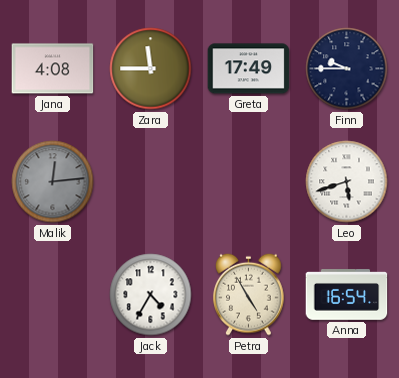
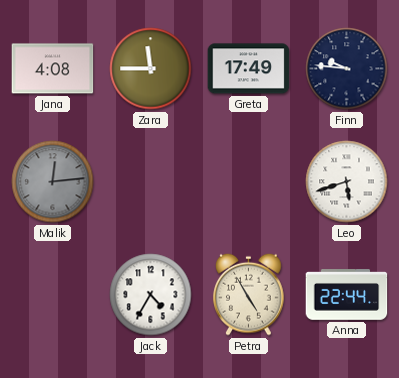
Finn: 9:45 -> 9:46 (347, 69)
Anna: 16:54 -> 22:44 (347, 295)
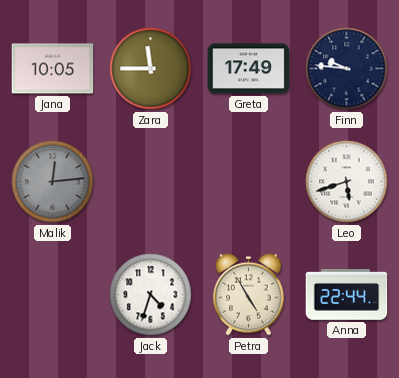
Jana: 4:08 -> 10:05 (53, 69)
Jack: 4:35 -> 4:33 (151, 295)
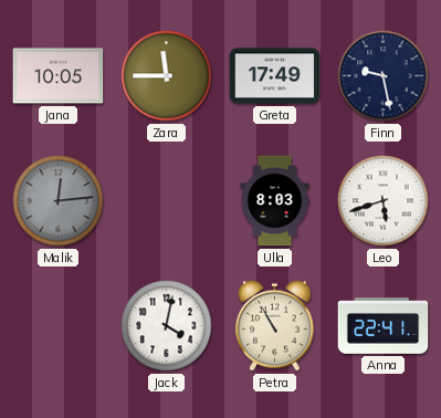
Finn: 9:46 -> 9:28 (384, 76)
Ulla: none -> 8:03 (275, 201)
Jack: 4:33 -> 4:02 (167, 326)
Petra: 4:55 -> 10:55 (275, 325)
Anna: 22:44 -> 22:41 (384, 326)
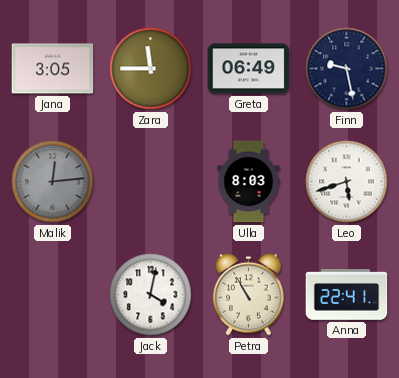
Jana: 10:05 -> 3:05 (53, 69)
Greta: 17:49 -> 06:49 (249, 69)
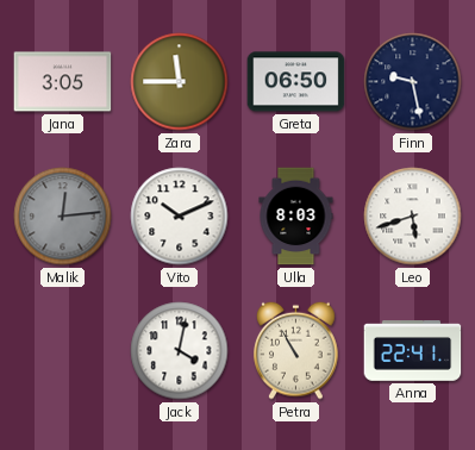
Greta: 06:49 -> 06:50 (296, 82)
Vito: none -> 10:11 (180, 217)
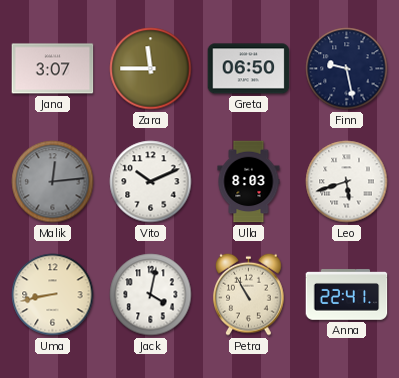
Jana: 3:05 -> 3:07 (53, 69)
Uma: none -> 8:43 (53, 295)
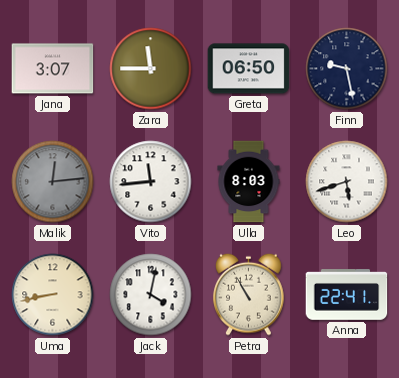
Vito: 10:11 -> 11:44 (151, 182)
